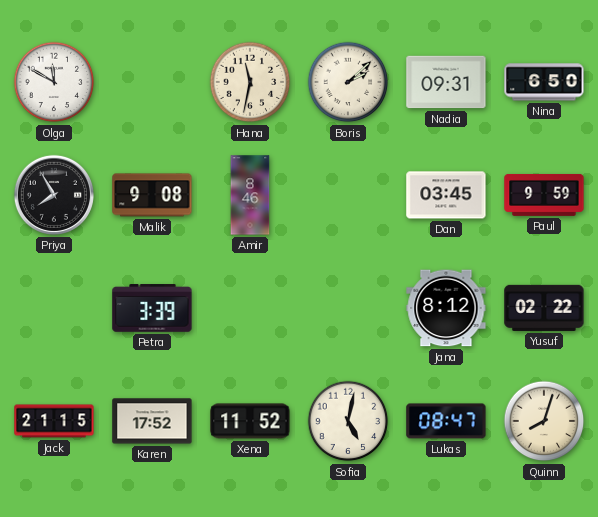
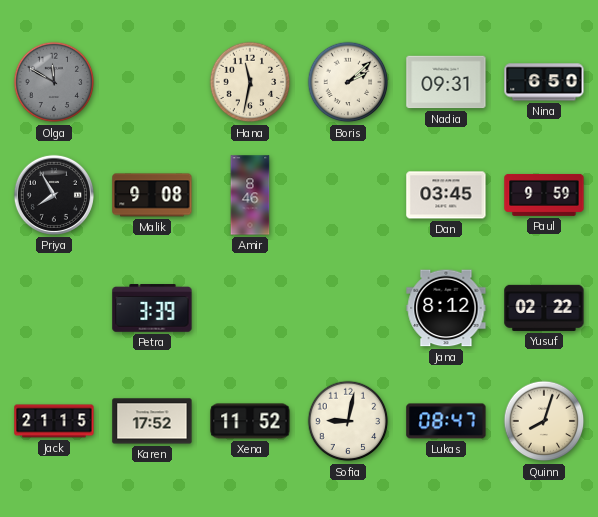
Olga dial: white -> grey (54, 82)
Sofia: 5:02 -> 9:02 (348, 421)
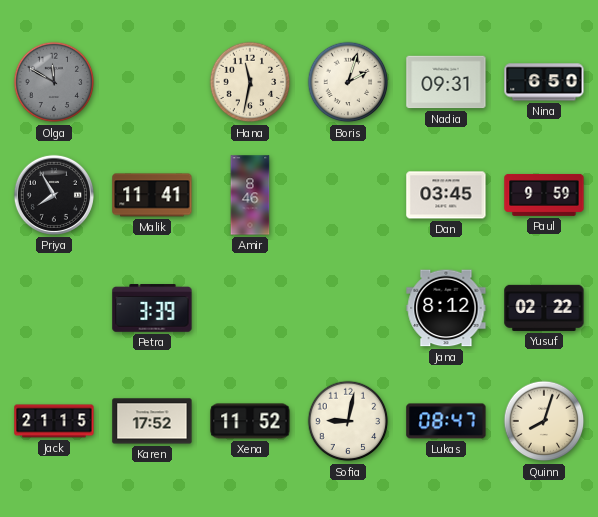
Boris: 2:08 -> 2:03 (348, 82)
Malik: 9:08 -> 11:41 (152, 195)
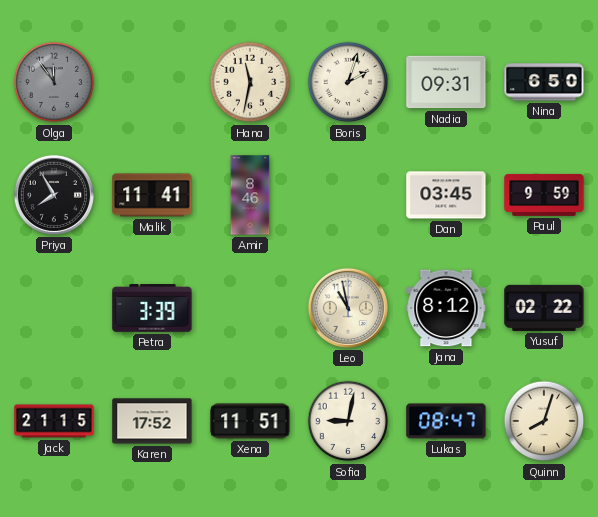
Olga: 11:50 -> 11:54 (54, 82)
Leo: none -> 10:58 (348, 308)
Xena: 11:52 -> 11:51 (250, 421)
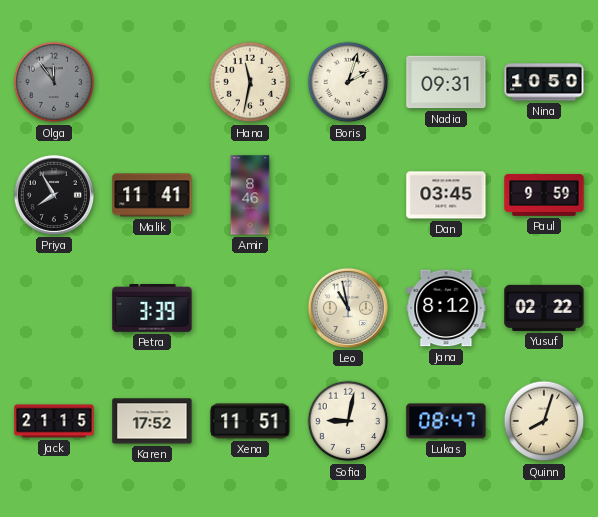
Nina: 6:50 -> 10:50 (544, 82)
